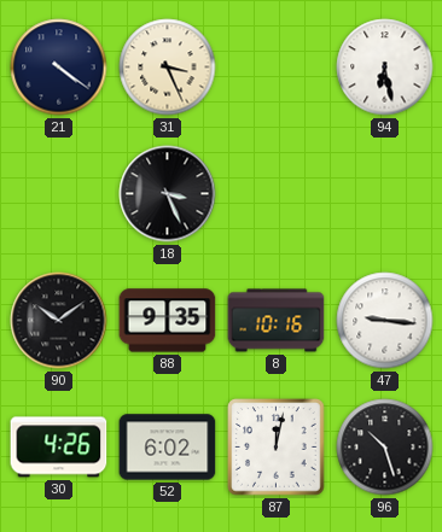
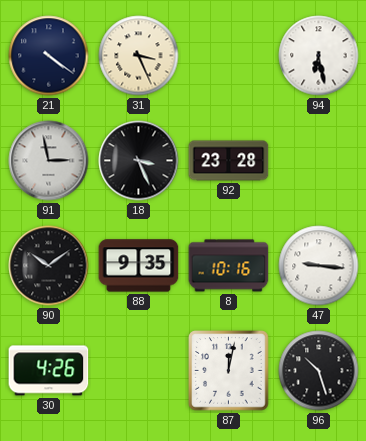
91: none -> 2:58 (49, 161)
92: none -> 23:28 (229, 161)
52: 6:02 -> none (168, 448)
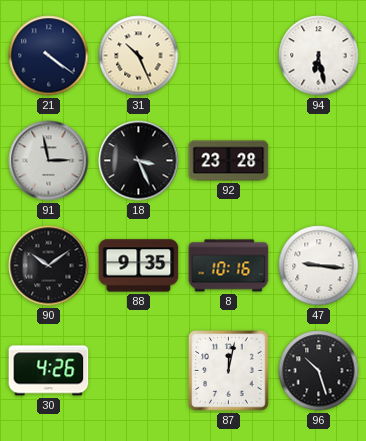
31: 3:26 -> 10:26 (139, 56)
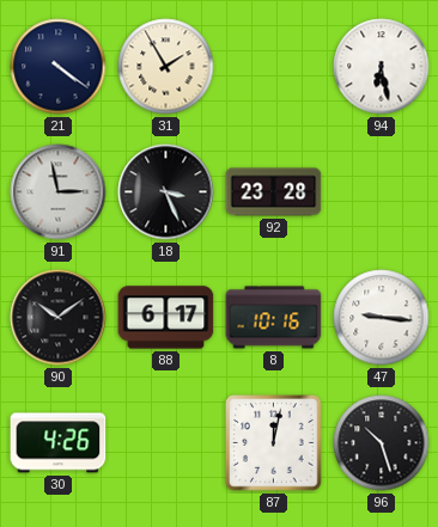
31: 10:26 -> 1:55 (166, 67)
88: 9:35 -> 6:17 (166, 318)
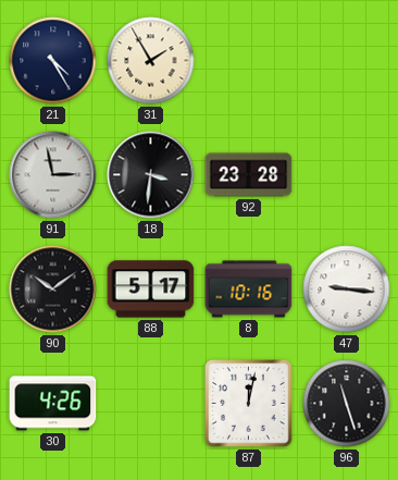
21: 4:21 -> 4:25 (53, 61)
94: 6:28 -> none (382, 67)
18: 3:26 -> 3:31 (151, 175)
88: 6:17 -> 5:17 (151, 290)
96: 10:27 -> 11:27 (347, 404)
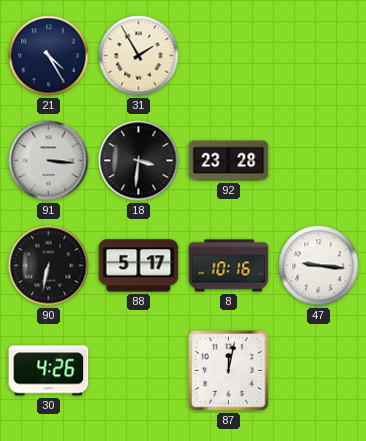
91: 2:58 -> 3:16 (49, 161)
90: 10:09 -> 6:32 (49, 266)
96: 11:27 -> none (347, 404)
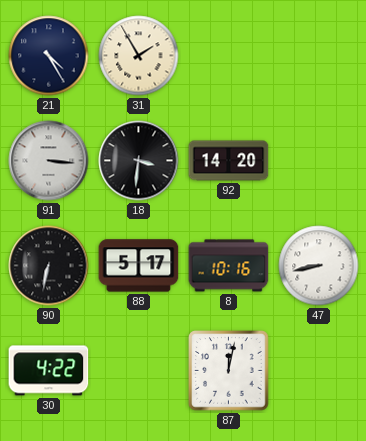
92: 23:28 -> 14:20 (229, 161)
47: 9:16 -> 8:43 (319, 266)
30: 4:26 -> 4:22 (49, 371)
